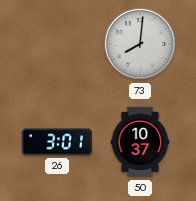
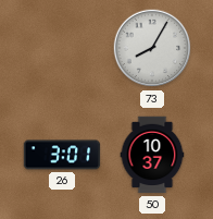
73: 8:01 -> 8:05 (152, 48)
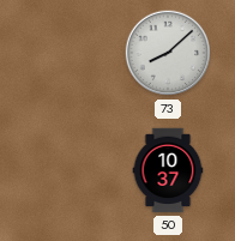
73: 8:05 -> 8:08 (168, 53)
26: 3:01 -> none (62, 155)
